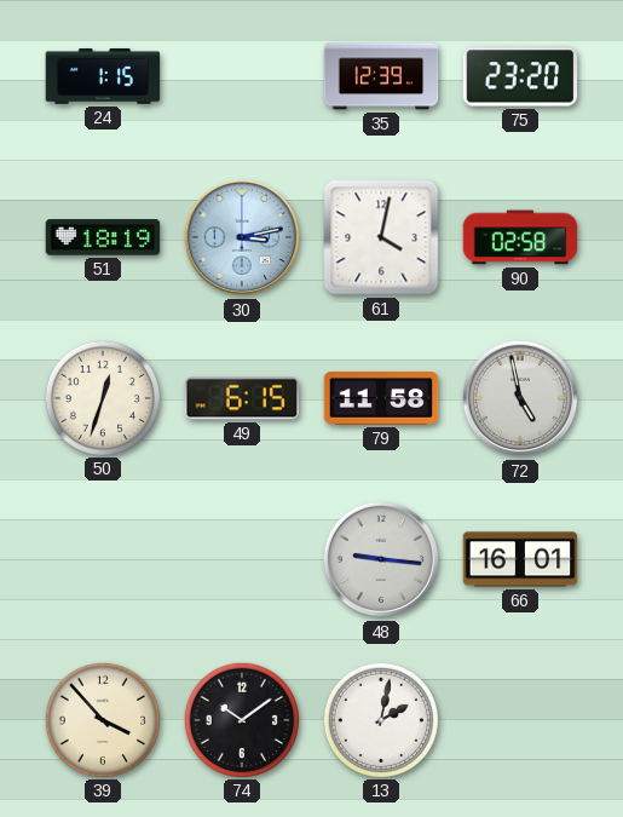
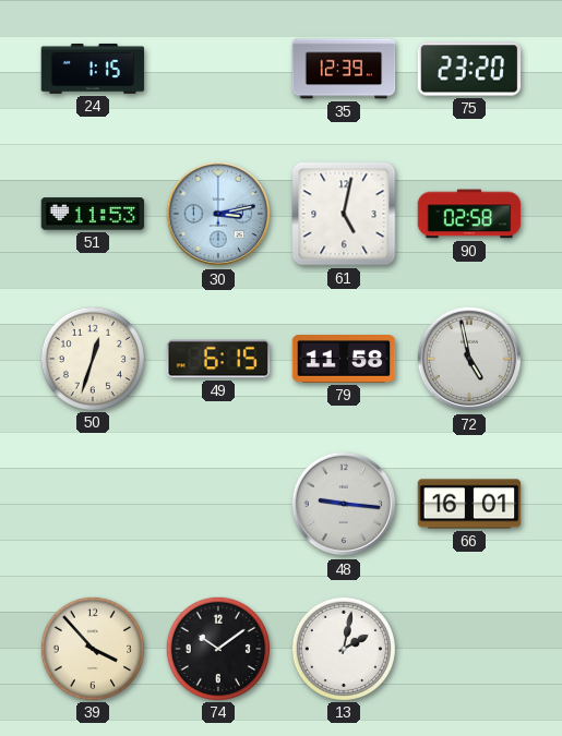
51: 18:19 -> 11:53 (93, 214)
61: 4:02 -> 5:02 (344, 214)
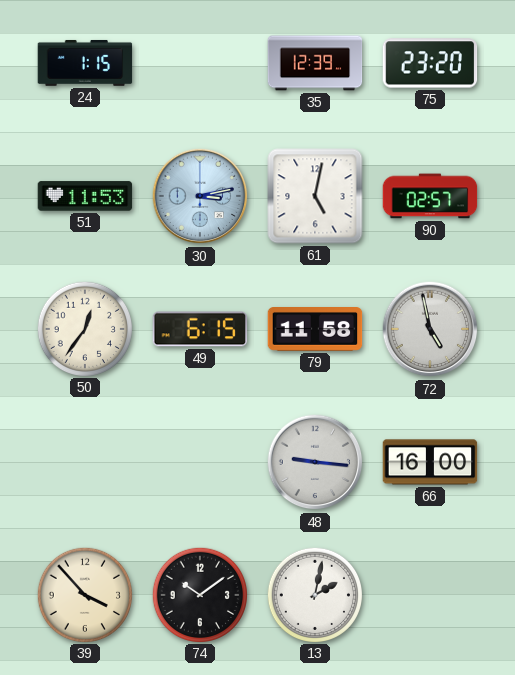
90: 02:58 -> 02:57 (430, 196)
50: 12:33 -> 12:36 (84, 328)
66: 16:01 -> 16:00 (430, 462)
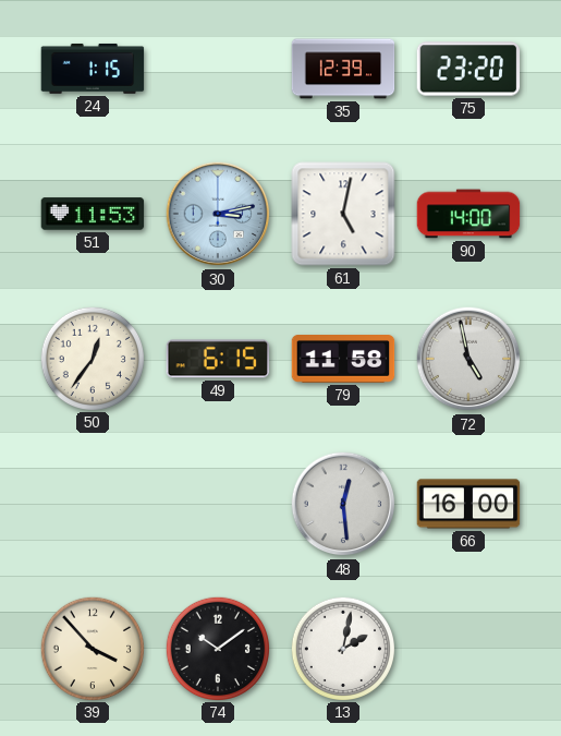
90: 02:57 -> 14:00 (468, 214)
48: 9:16 -> 12:29 (343, 504)
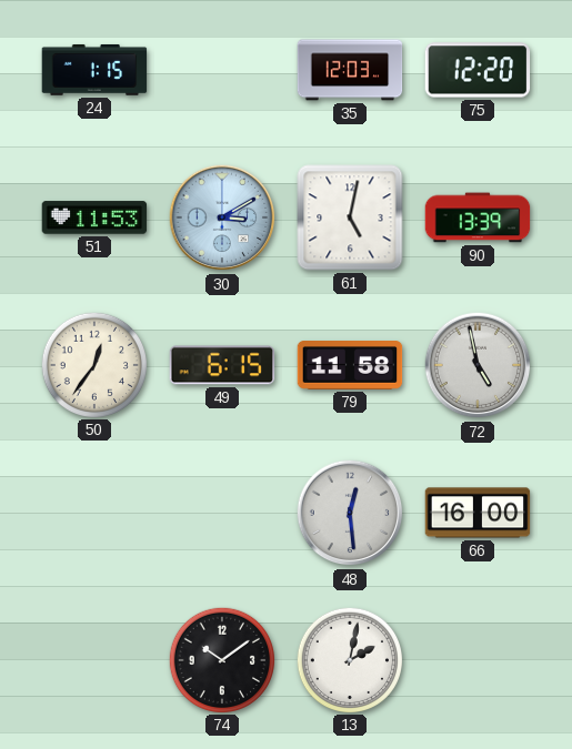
35: 12:39 -> 12:03 (350, 70)
75: 23:20 -> 12:20 (478, 70)
30: 3:13 -> 3:10 (222, 217)
90: 14:00 -> 13:39 (478, 217)
39: 3:53 -> none (92, 648)
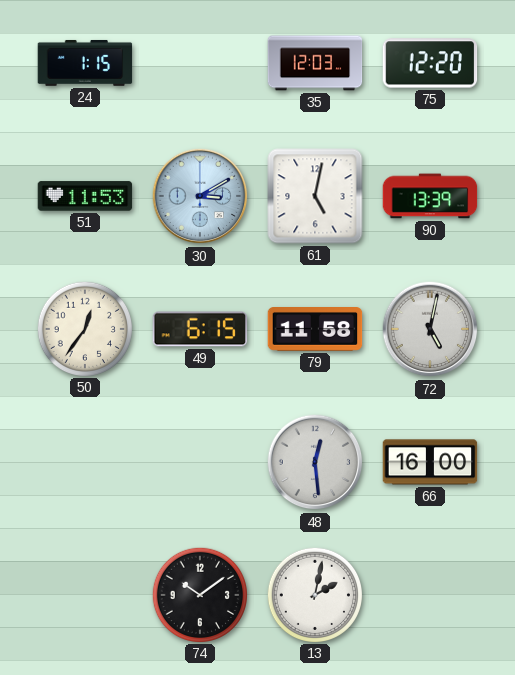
72: 4:58 -> 5:02 (430, 329)
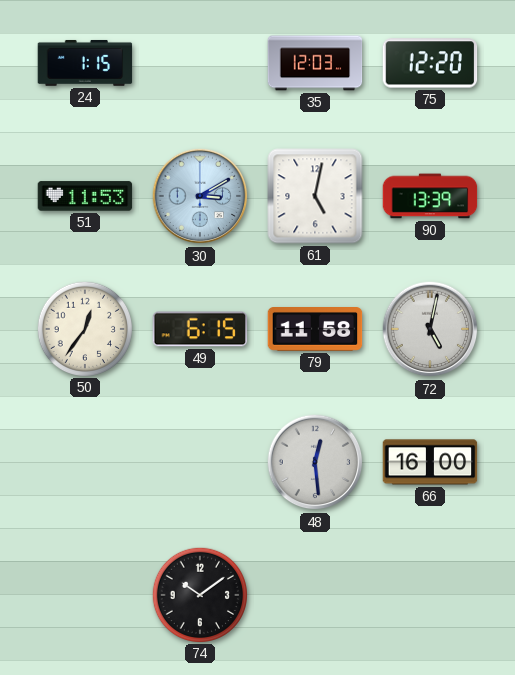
13: 2:02 -> none (314, 594)
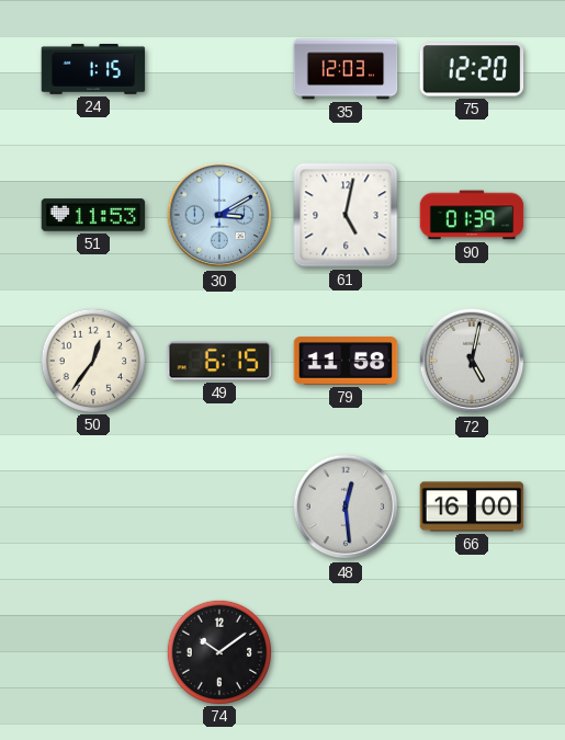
90: 13:39 -> 01:39 (472, 215)
